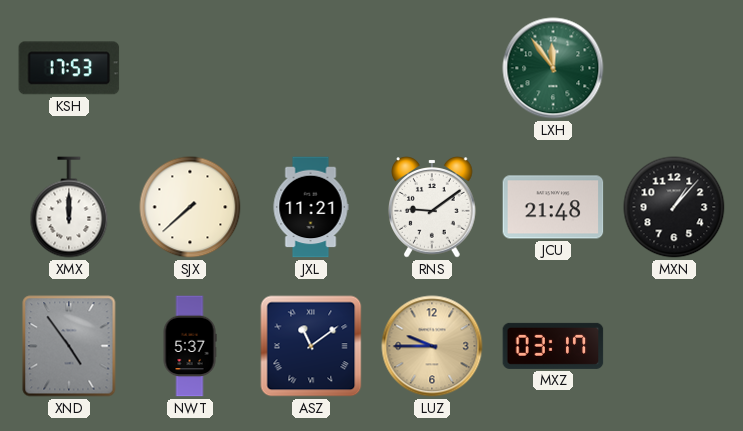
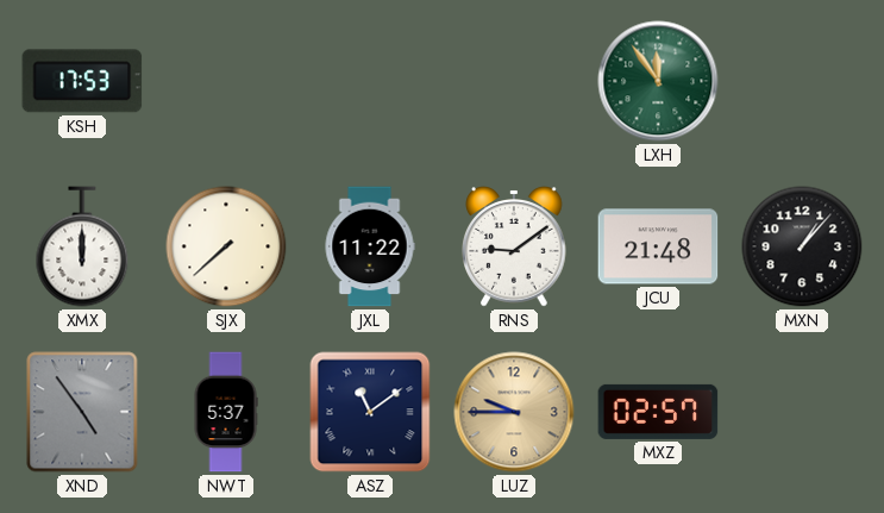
JXL: 11:21 -> 11:22 (370, 246)
MXZ: 03:17 -> 02:57 (658, 412)
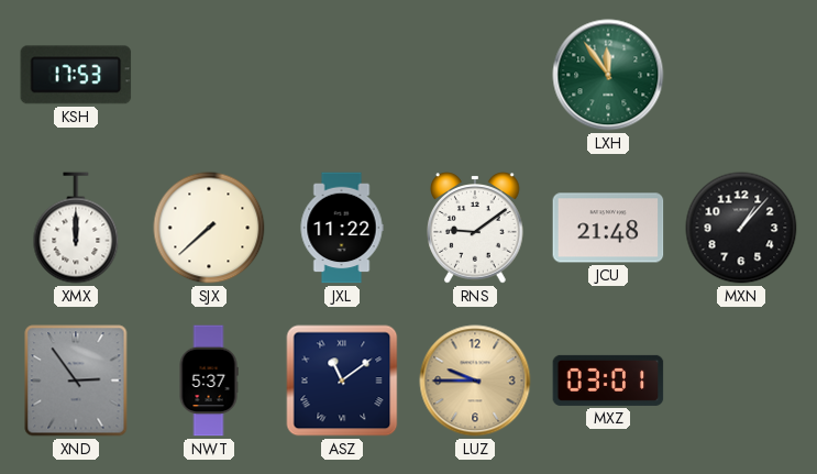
XND: 4:54 -> 2:54 (76, 381)
MXZ: 02:57 -> 03:01 (608, 381)
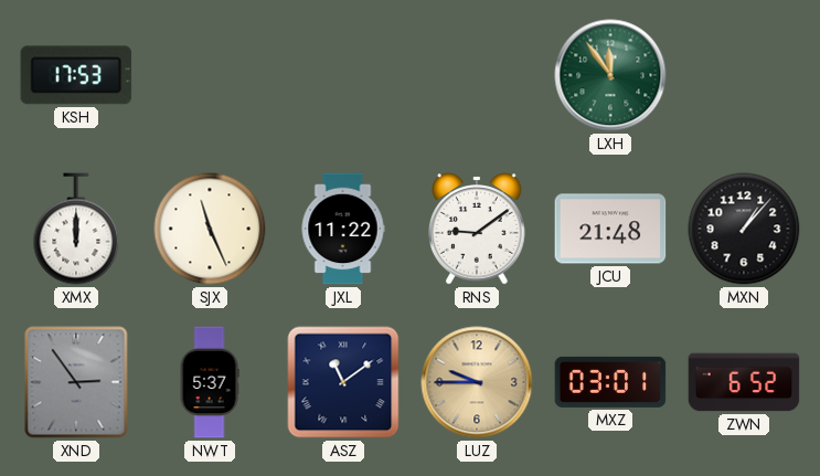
SJX: 7:38 -> 11:26 (210, 229)
ZWN: none -> 6:52 (744, 382)
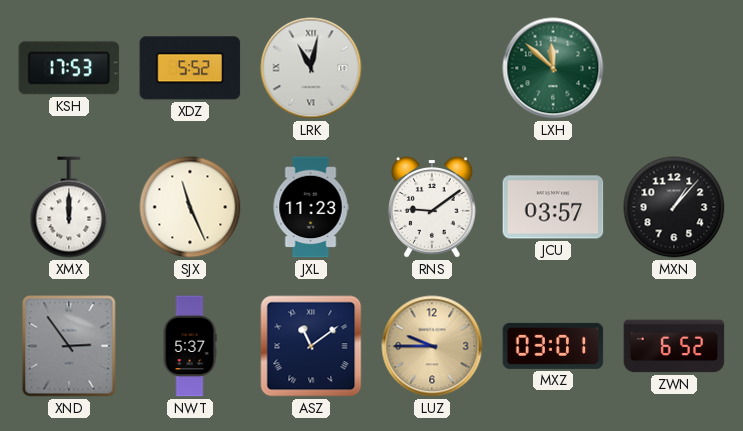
XDZ: none -> 5:52 (190, 68)
LRK: none -> 11:02 (311, 68)
LXH: 11:54 -> 11:52 (553, 68)
JXL: 11:22 -> 11:23 (311, 207)
JCU: 21:48 -> 03:57 (553, 207)
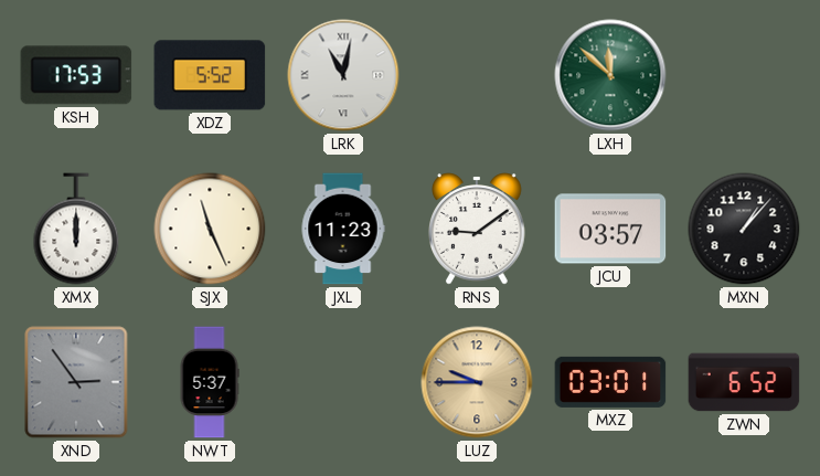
ASZ: 11:09 -> none (311, 346)
